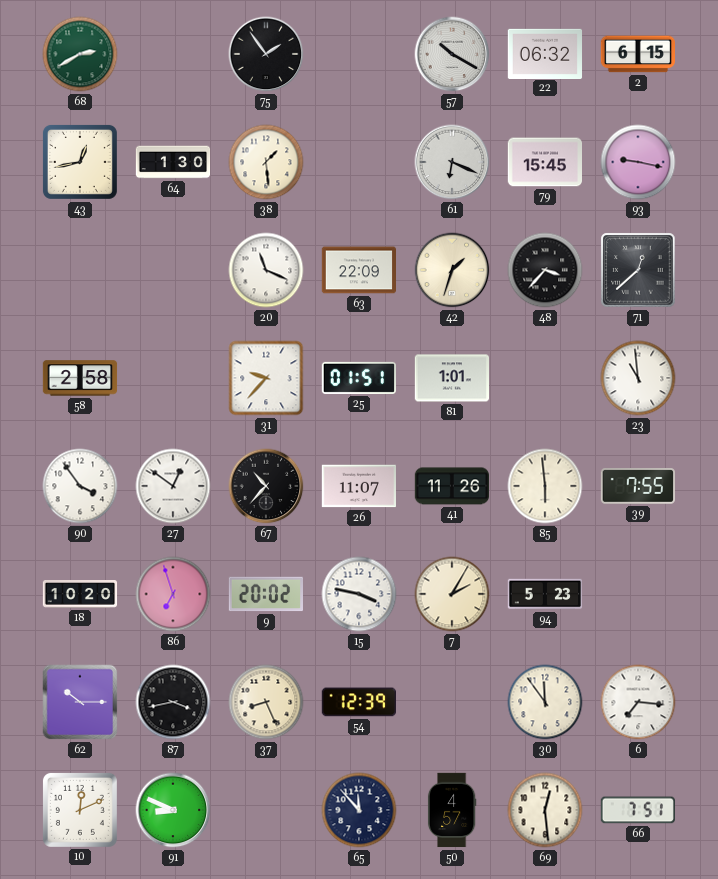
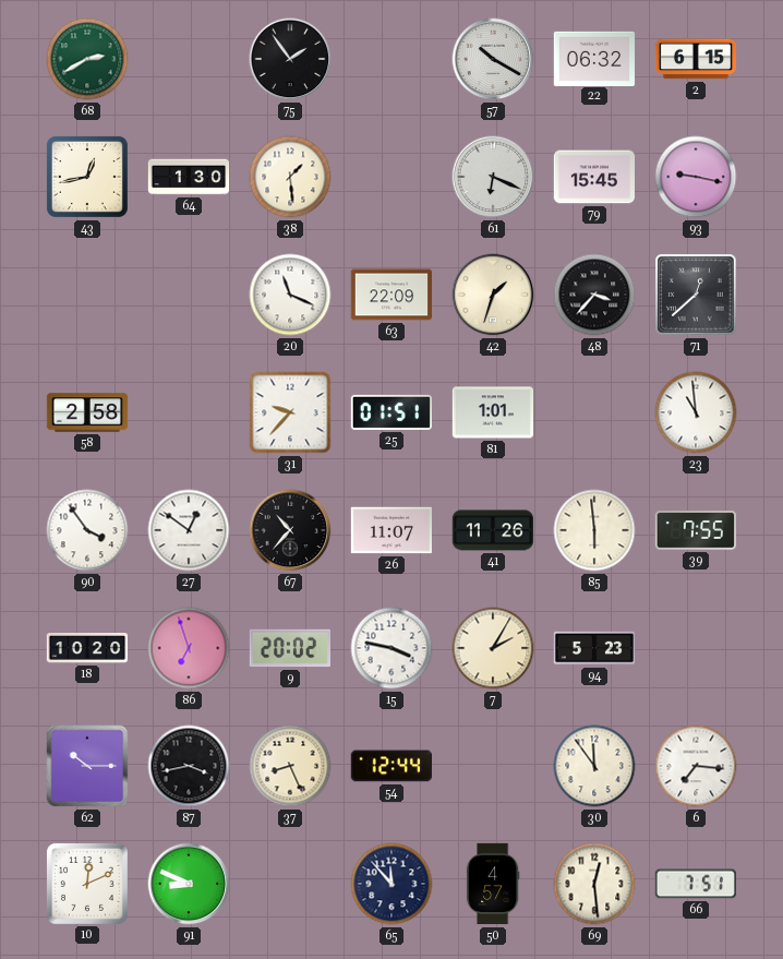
54: 12:39 -> 12:44 (390, 766)
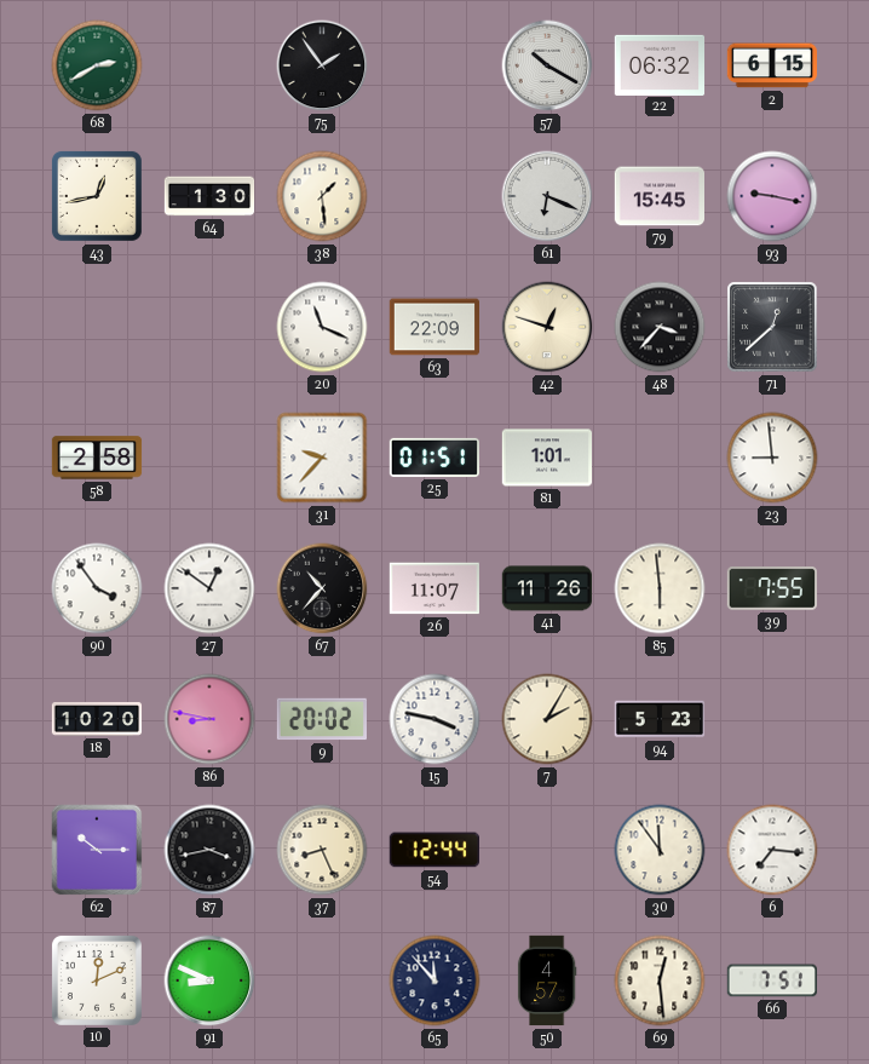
42: 1:33 -> 12:48 (547, 327)
23: 10:59 -> 8:59 (772, 458)
86: 6:57 -> 8:47 (209, 719)
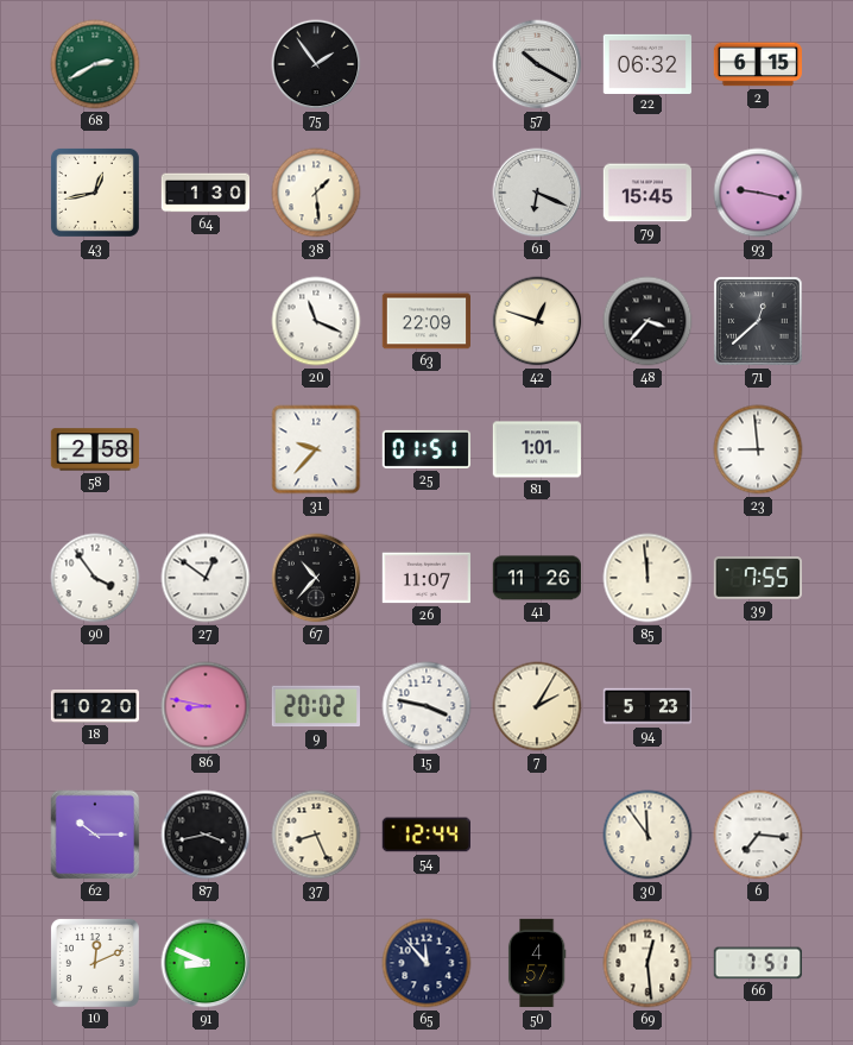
85: 5:59 -> 11:59 (647, 578)
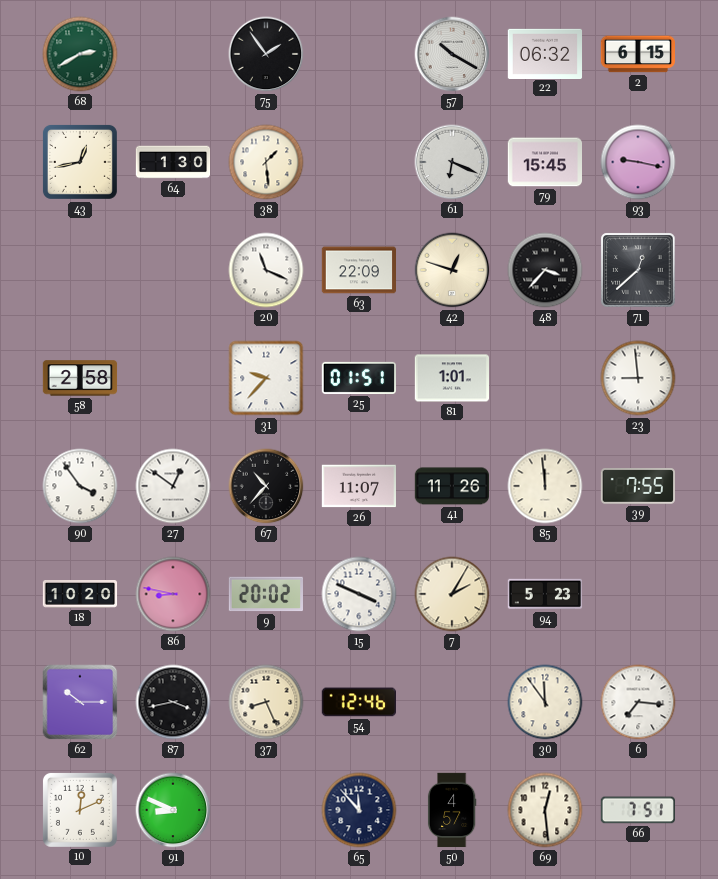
15: 3:47 -> 3:49 (359, 594)
54: 12:44 -> 12:46 (358, 702)
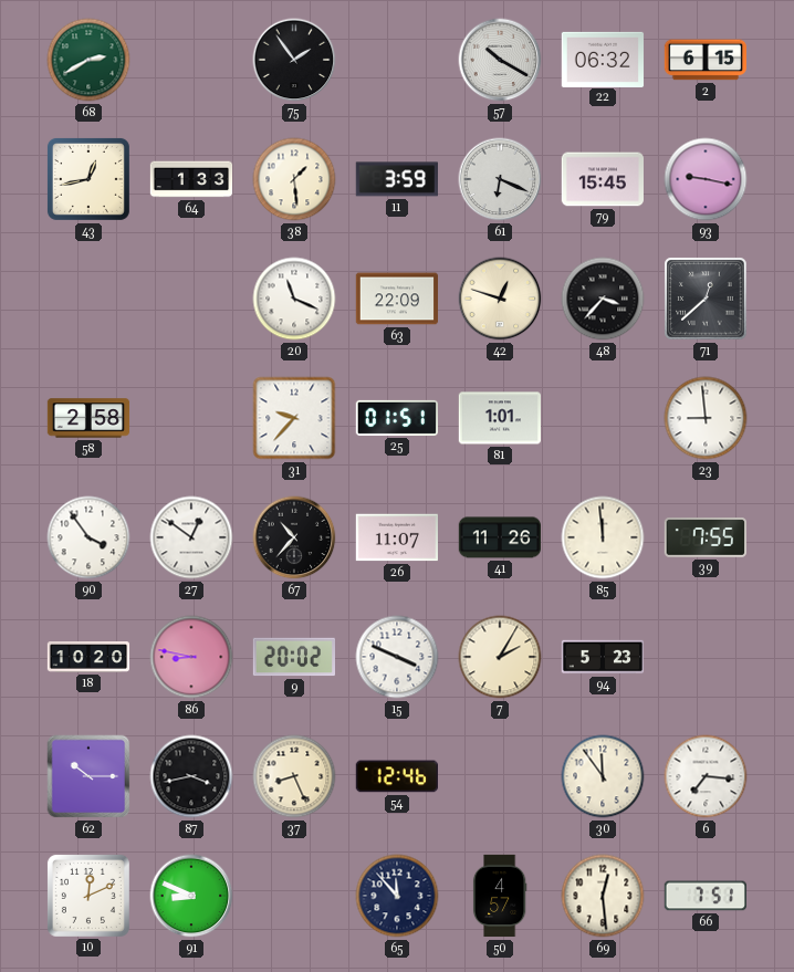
64: 1:30 -> 1:33 (191, 179)
11: none -> 3:59 (397, 179)
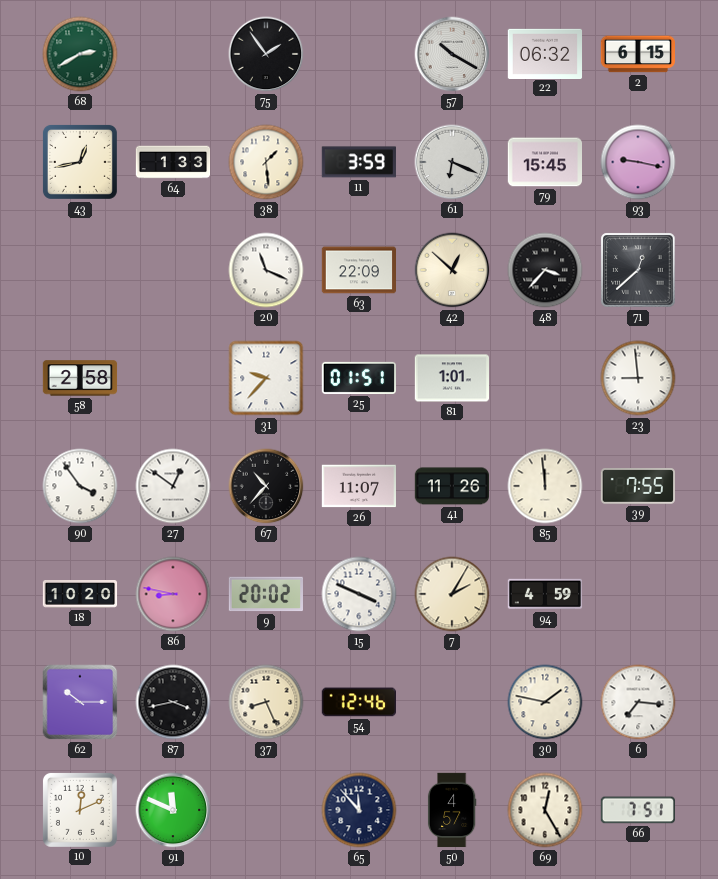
42: 12:48 -> 12:52 (452, 270)
94: 5:23 -> 4:59 (545, 594)
30: 11:54 -> 1:47 (545, 702)
91: 8:49 -> 11:49 (173, 810)
69: 12:29 -> 12:25 (545, 810)
